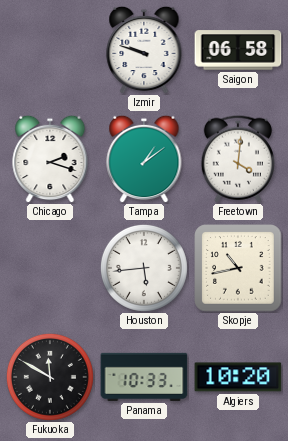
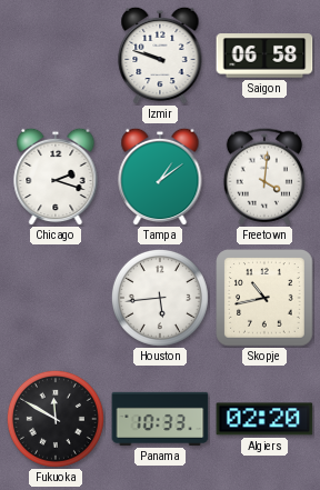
Algiers: 10:20 -> 02:20 (264, 419)
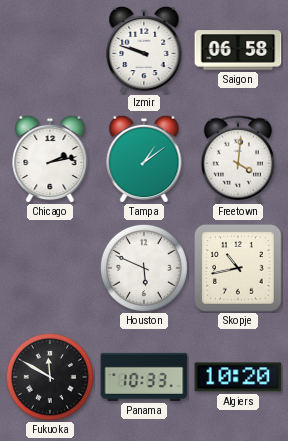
Chicago: 2:18 -> 2:13 (50, 159)
Houston: 5:44 -> 5:49 (144, 268)
Algiers: 02:20 -> 10:20 (238, 377)
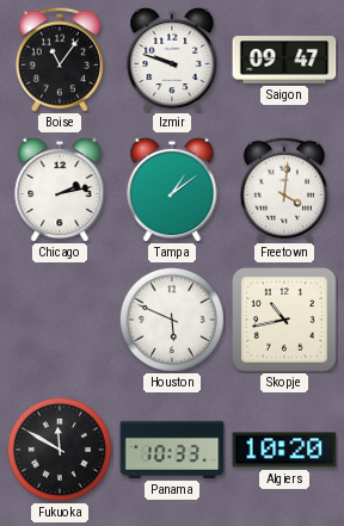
Boise: none -> 11:06 (60, 60)
Saigon: 06:58 -> 09:47 (284, 60)
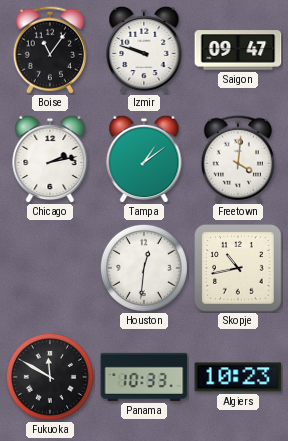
Houston: 5:49 -> 12:31 (144, 268)
Algiers: 10:20 -> 10:23 (238, 377)
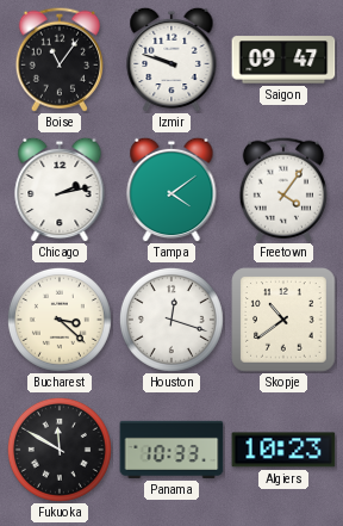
Tampa: 1:09 -> 4:09 (171, 190)
Freetown: 4:01 -> 4:06 (283, 190)
Bucharest: none -> 3:22 (60, 320)
Houston: 12:31 -> 12:18 (171, 320)
Skopje: 10:43 -> 10:39 (283, 320)
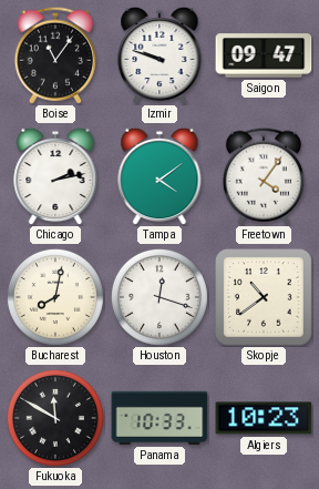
Bucharest: 3:22 -> 8:02 (55, 297)
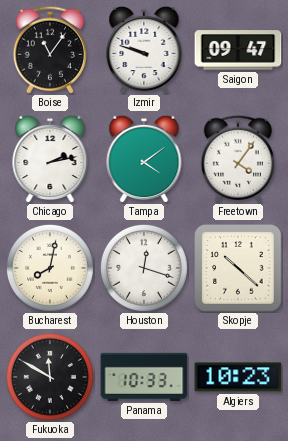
Skopje: 10:39 -> 10:22 (238, 268)
